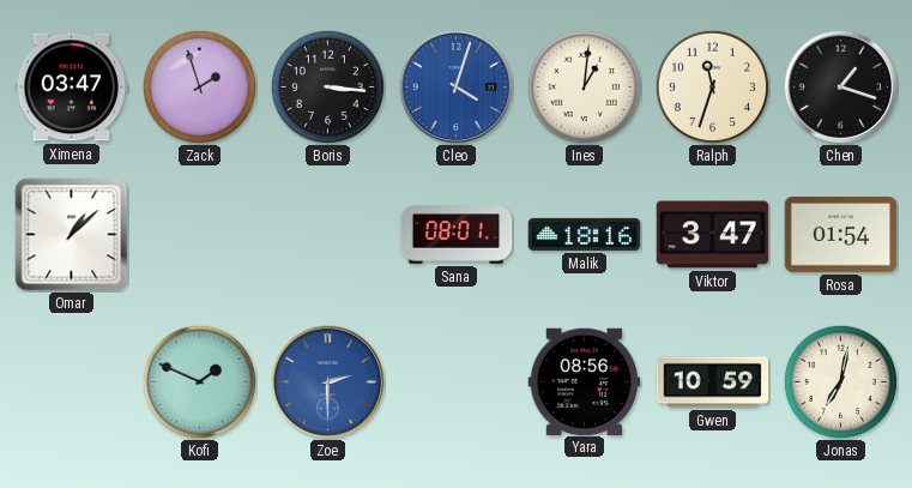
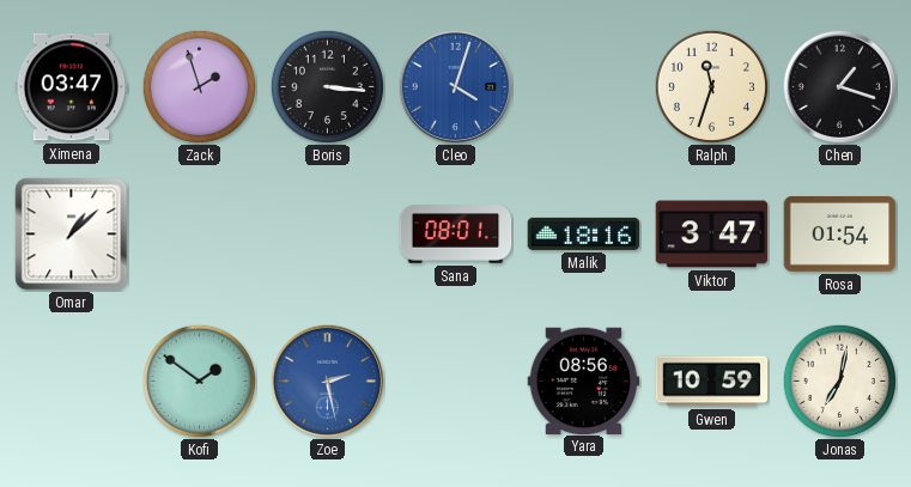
Ines: 1:01 -> none (584, 86)
Kofi: 1:49 -> 1:51 (199, 381)
Zoe: 2:30 -> 2:28 (327, 381)
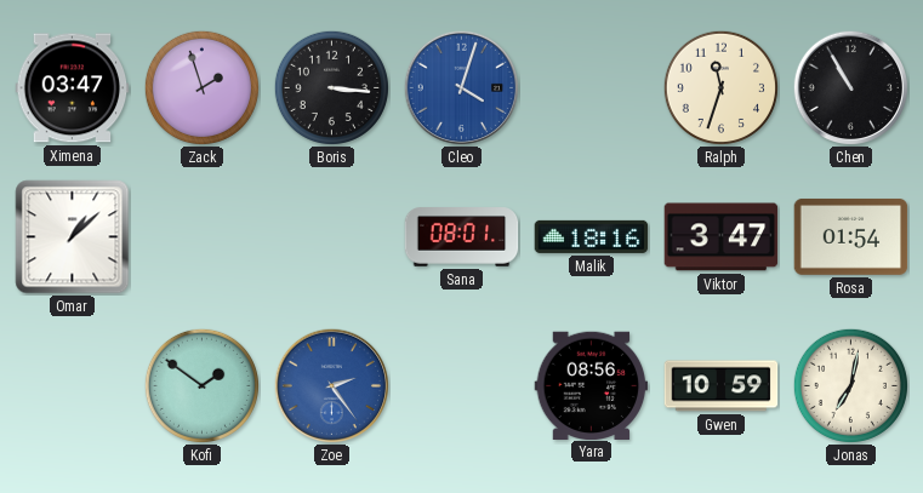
Chen: 1:18 -> 10:55 (850, 87)
Zoe: 2:28 -> 2:24 (331, 385)
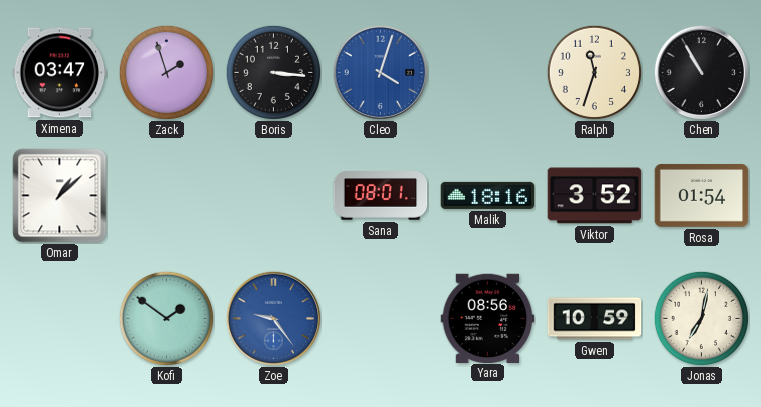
Viktor: 3:47 -> 3:52 (595, 196)
Zoe: 2:24 -> 9:24 (273, 318)
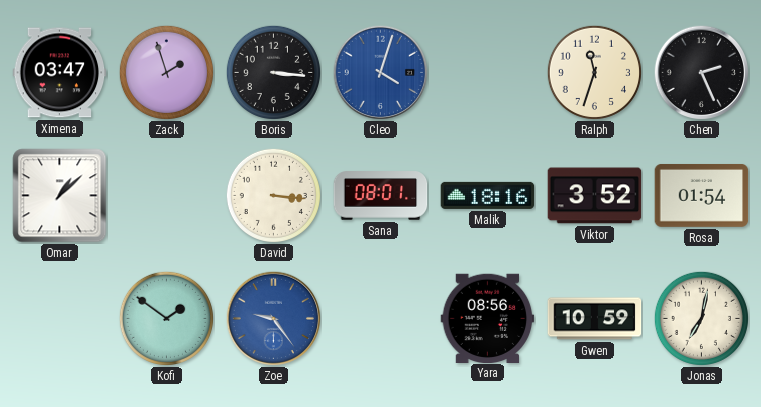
Chen: 10:55 -> 2:26 (701, 72)
David: none -> 3:16 (273, 195)
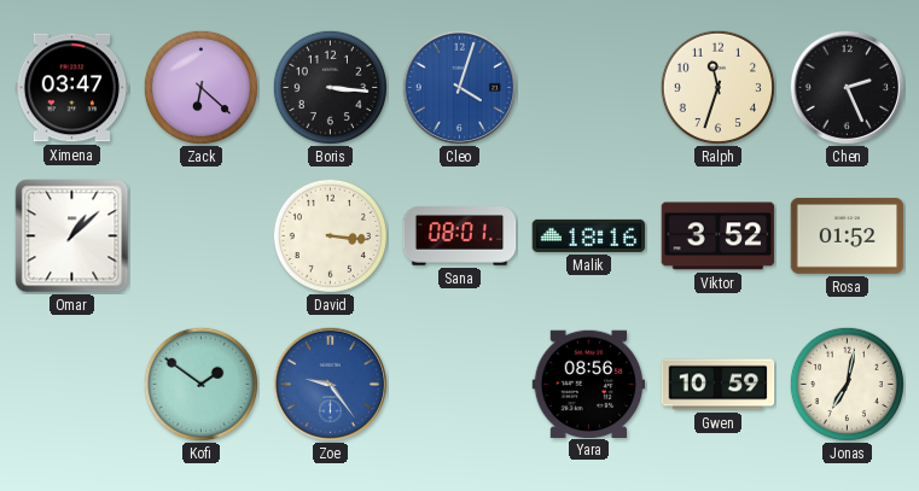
Zack: 1:57 -> 6:22 (200, 87)
Rosa: 01:54 -> 01:52 (848, 236)
